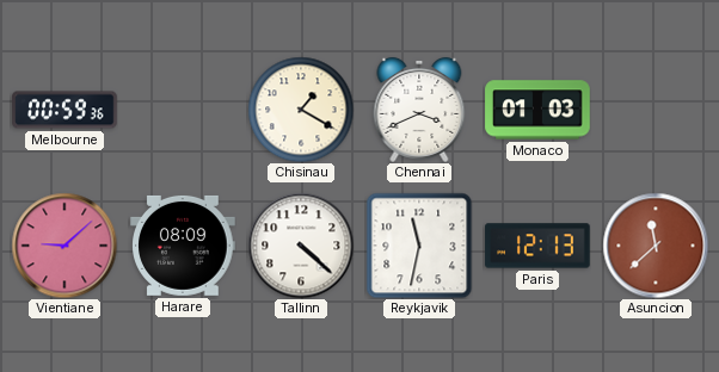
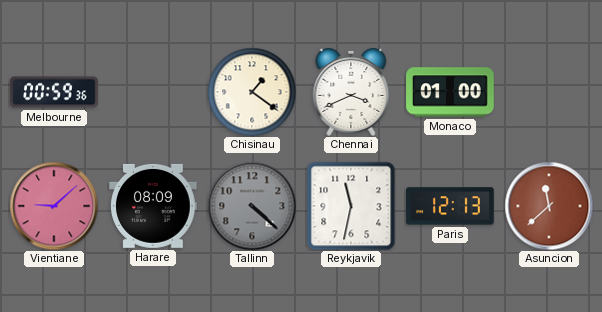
Chisinau: 1:20 -> 1:21 (252, 92)
Monaco: 01:03 -> 01:00 (450, 92)
Tallinn dial: white -> grey (252, 206)
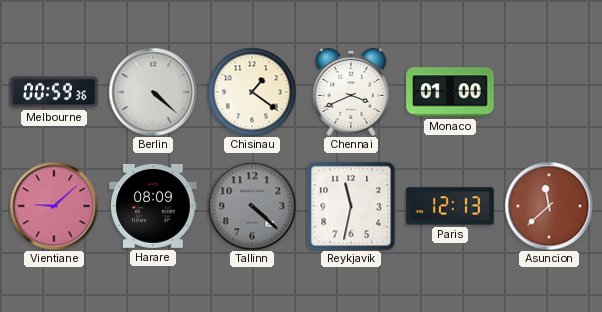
Berlin: none -> 4:22 (153, 92)
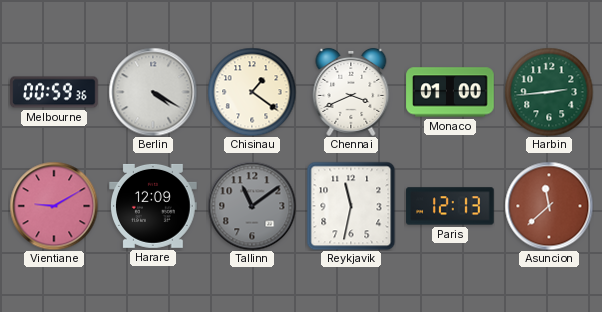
Berlin: 4:22 -> 4:20 (153, 92)
Harbin: none -> 2:44 (549, 92)
Vientiane: 9:08 -> 9:10 (54, 206)
Harare: 08:09 -> 12:09 (153, 206)
Tallinn: 4:22 -> 11:09 (252, 206)
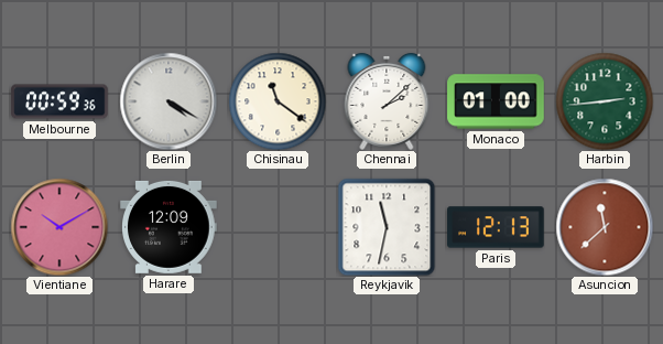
Chisinau: 1:21 -> 11:21 (278, 101)
Chennai: 3:41 -> 2:08 (387, 101)
Vientiane: 9:10 -> 10:10 (59, 227)
Tallinn: 11:09 -> none (252, 206)
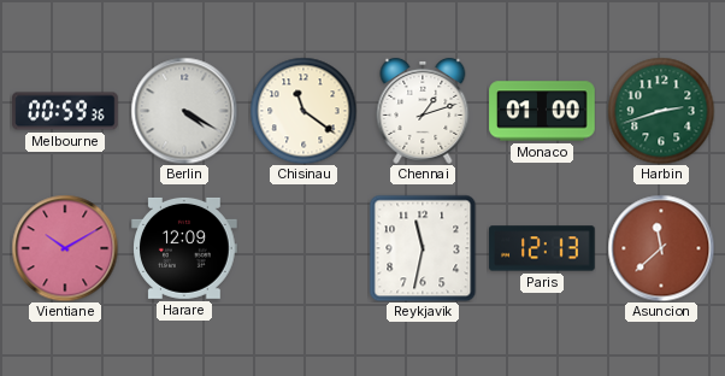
Chennai: 2:08 -> 1:12 (423, 111)
Harbin: 2:44 -> 2:42 (661, 111)
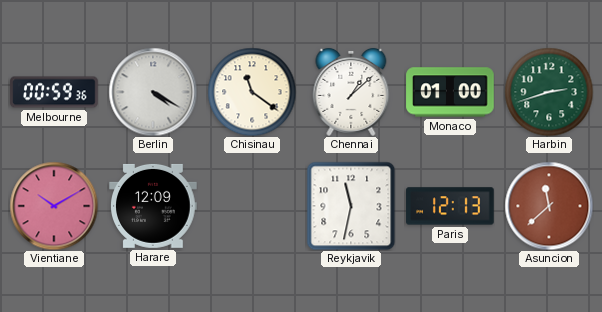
Chennai: 1:12 -> 1:08 (351, 92)
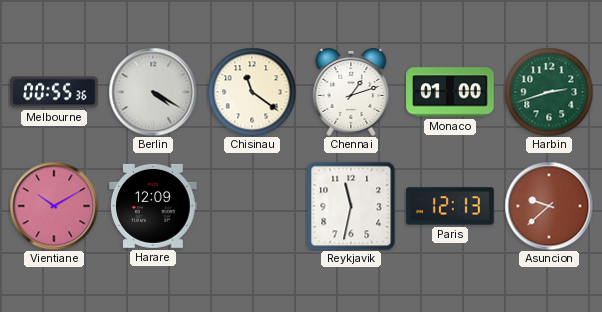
Melbourne: 00:59 -> 00:55 (54, 92)
Chennai: 1:08 -> 1:12 (351, 92)
Asuncion: 11:38 -> 9:38 (549, 206)
